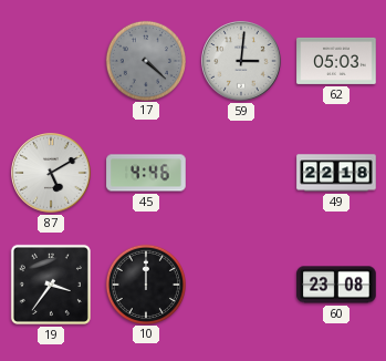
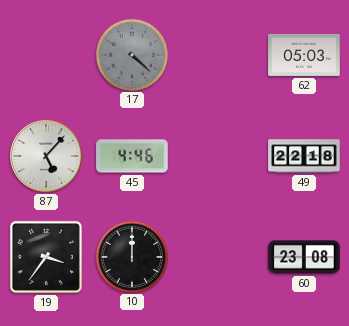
59: 3:01 -> none (241, 61)
87: 5:10 -> 5:07 (46, 156)
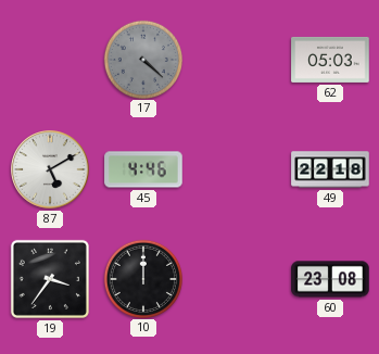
87: 5:07 -> 5:10 (50, 169)
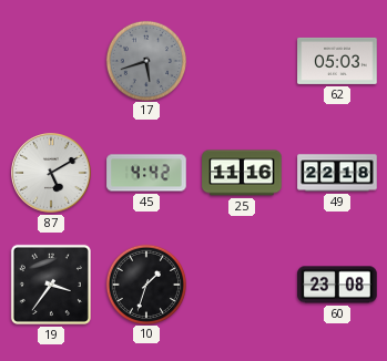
17: 4:22 -> 5:42 (145, 60)
45: 4:46 -> 4:42 (146, 173)
25: none -> 11:16 (242, 173)
10: 12:00 -> 1:33 (145, 283)
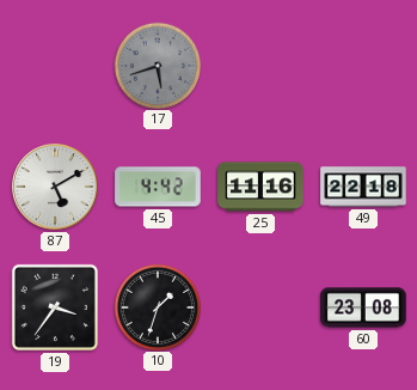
62: 05:03 -> none (337, 61)
